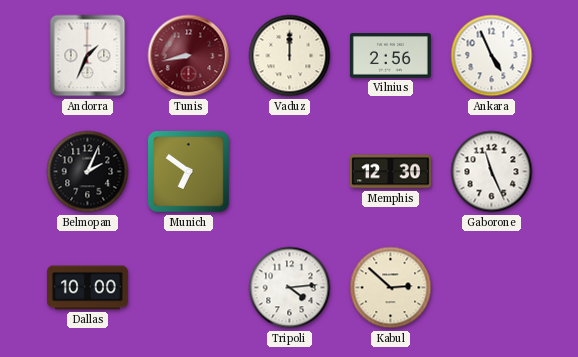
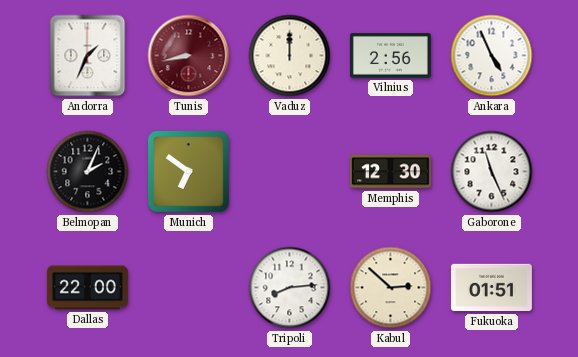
Dallas: 10:00 -> 22:00 (87, 288)
Tripoli: 4:14 -> 8:14 (290, 288)
Fukuoka: none -> 01:51 (491, 288)
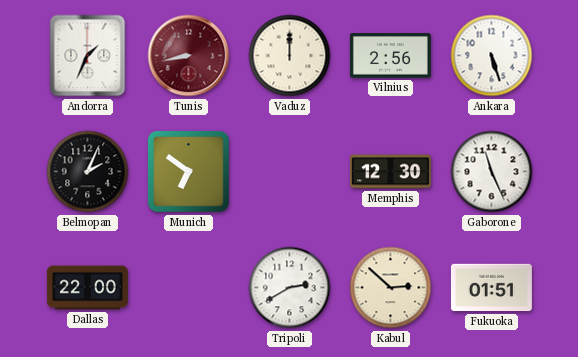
Ankara: 4:56 -> 5:27 (492, 56)
Tripoli: 8:14 -> 2:40 (290, 288)
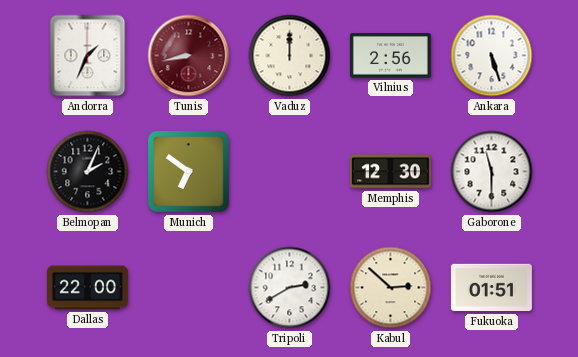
Gaborone: 11:26 -> 11:30 (492, 172)
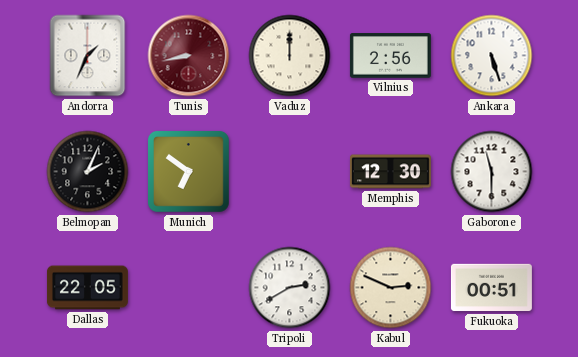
Dallas: 22:00 -> 22:05 (87, 288)
Kabul: 2:52 -> 2:49 (391, 288)
Fukuoka: 01:51 -> 00:51 (491, 288)
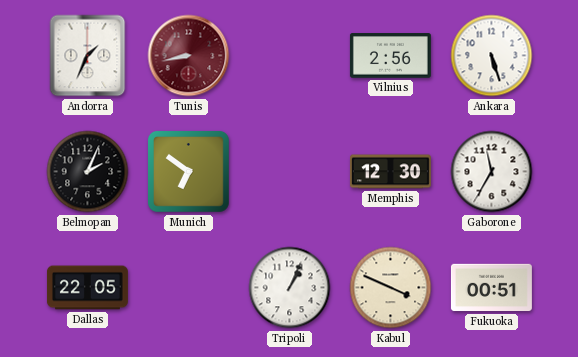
Vaduz: 12:00 -> none (290, 56)
Gaborone: 11:30 -> 11:35 (492, 172)
Tripoli: 2:40 -> 1:04 (290, 288)
Kabul: 2:49 -> 3:49 (391, 288)
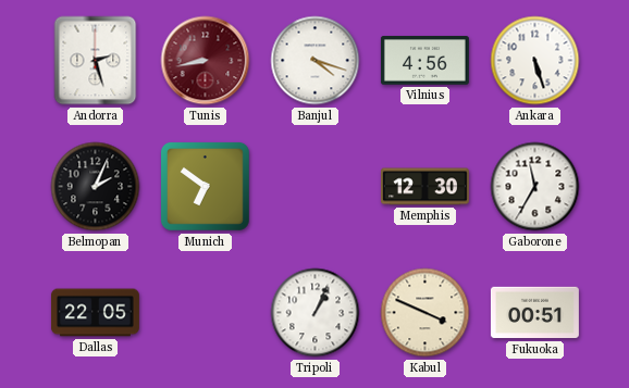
Andorra: 1:34 -> 2:27 (96, 61)
Banjul: none -> 4:18 (316, 61)
Vilnius: 2:56 -> 4:56 (424, 61)
